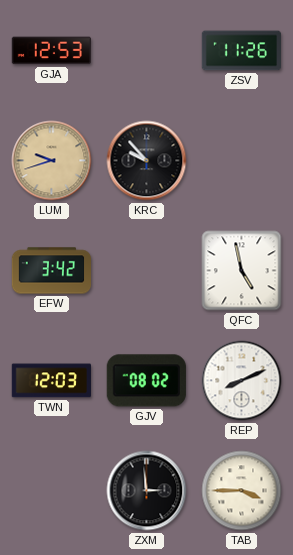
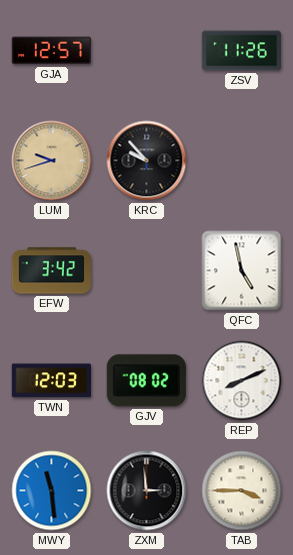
GJA: 12:53 -> 12:57 (51, 51)
MWY: none -> 11:29 (52, 491)
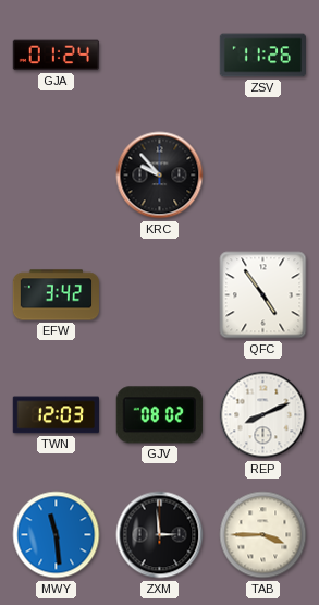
GJA: 12:57 -> 01:24 (56, 56)
LUM: 9:42 -> none (52, 161)
QFC: 4:58 -> 4:54 (263, 295)
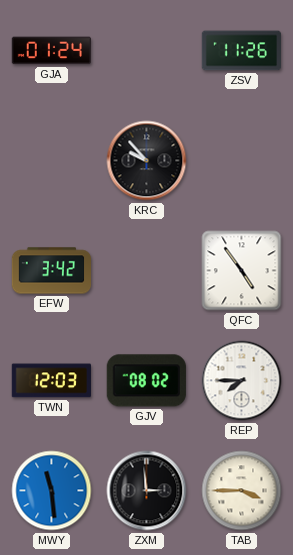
REP: 8:11 -> 7:45 (242, 381)
